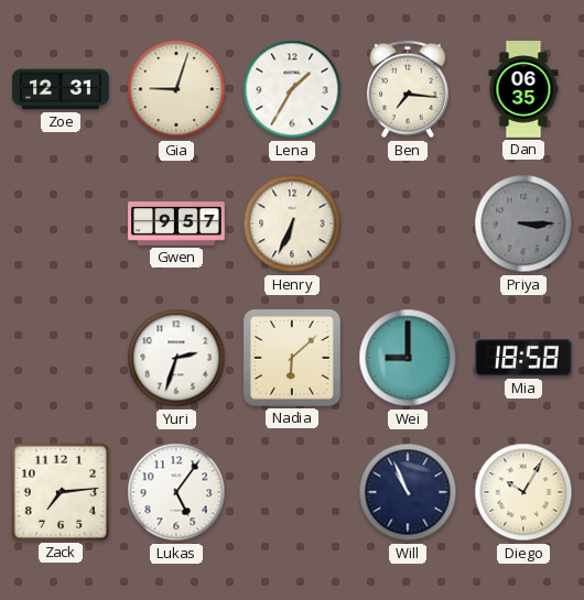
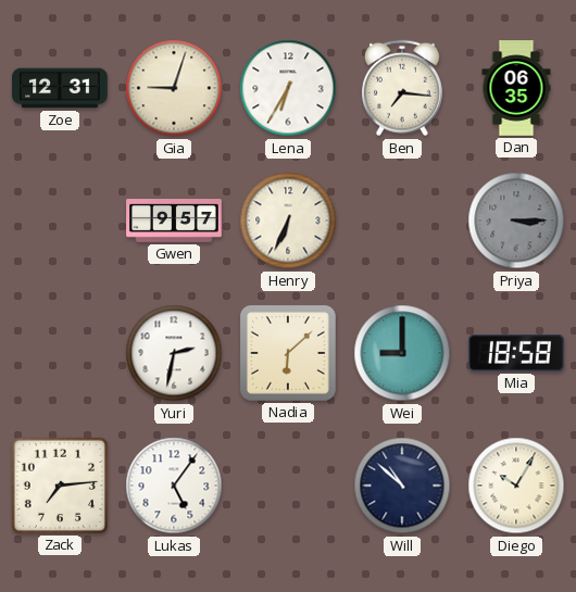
Lena: 1:35 -> 6:35 (288, 88)
Yuri: 2:33 -> 2:32 (174, 353)
Will: 10:56 -> 10:52 (402, 486)
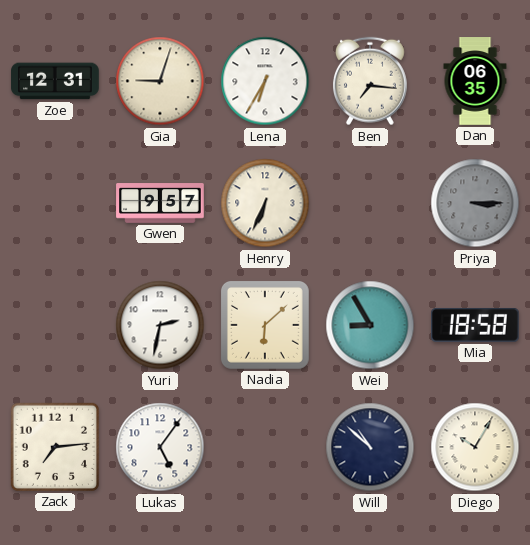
Wei: 9:00 -> 8:55 (370, 325)
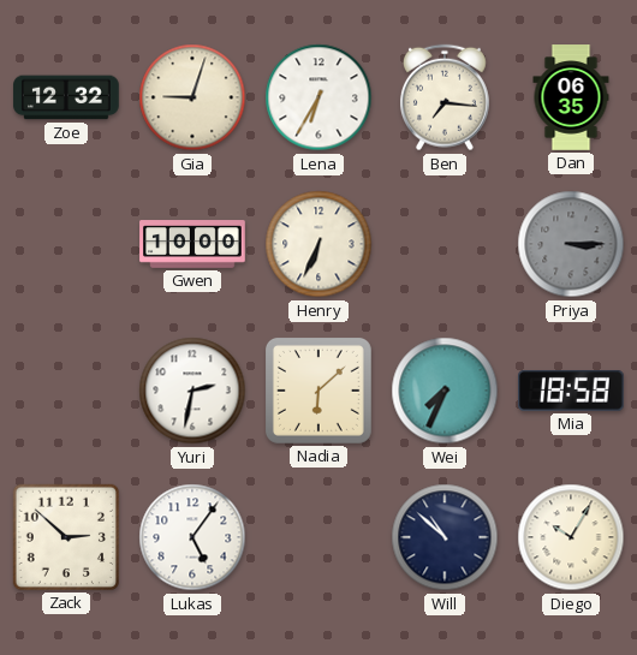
Zoe: 12:31 -> 12:32 (66, 97)
Gwen: 9:57 -> 10:00 (192, 244)
Wei: 8:55 -> 7:34 (445, 391)
Zack: 7:14 -> 2:52 (66, 537)
